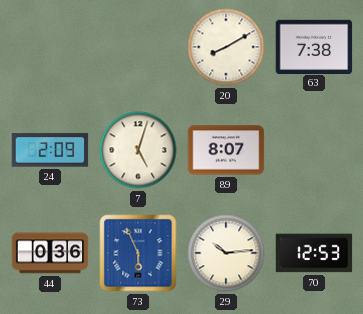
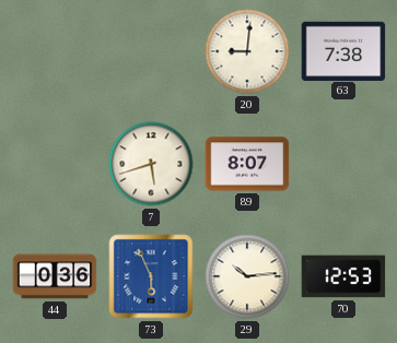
20: 8:10 -> 9:01 (247, 51)
24: 2:09 -> none (50, 150)
7: 5:03 -> 5:42 (151, 164)
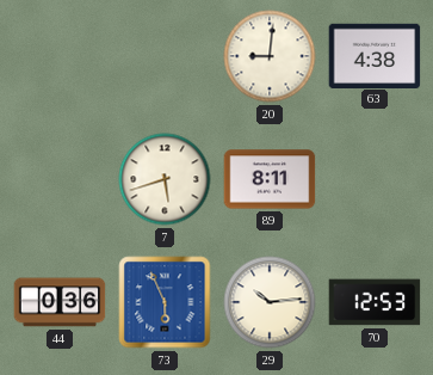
63: 7:38 -> 4:38 (375, 55)
89: 8:07 -> 8:11 (270, 179)
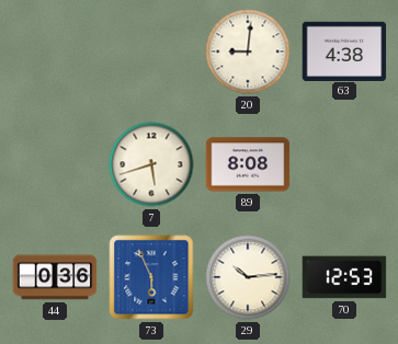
89: 8:11 -> 8:08 (248, 164)
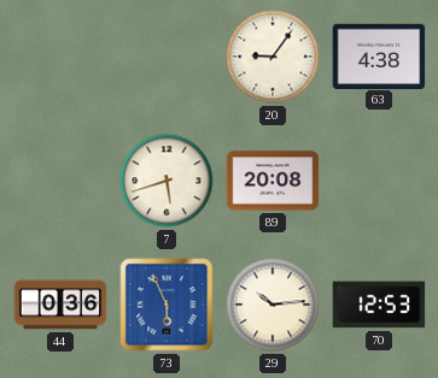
20: 9:01 -> 9:06 (273, 57)
89: 8:08 -> 20:08 (273, 181)
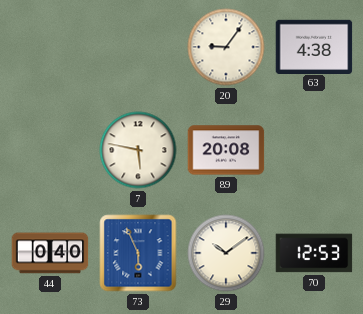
7: 5:42 -> 5:47 (138, 150)
44: 0:36 -> 0:40 (50, 253)
29: 10:14 -> 10:09 (226, 253)
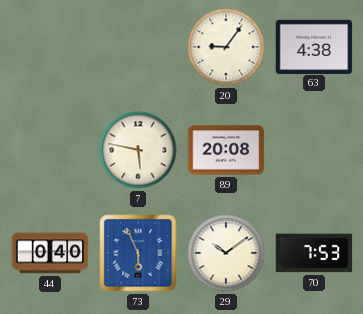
70: 12:53 -> 7:53 (314, 253)
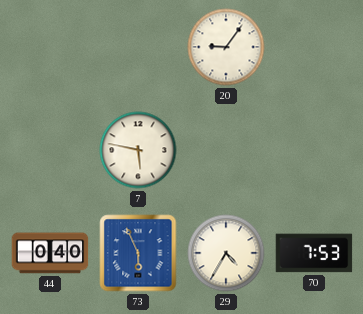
63: 4:38 -> none (314, 46)
89: 20:08 -> none (226, 150)
29: 10:09 -> 4:35 (226, 253)
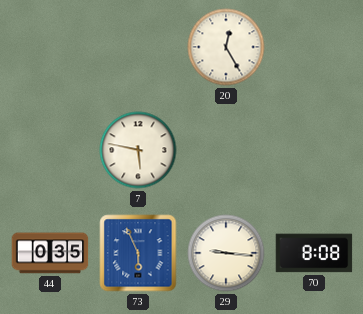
20: 9:06 -> 12:25 (226, 47)
44: 0:40 -> 0:35 (50, 253)
29: 4:35 -> 9:16 (226, 253)
70: 7:53 -> 8:08 (314, 253)
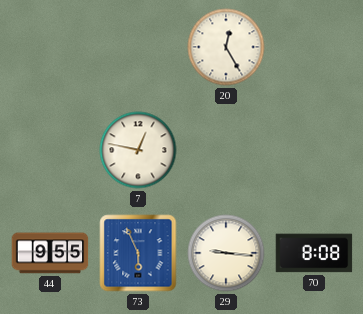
7: 5:47 -> 12:47 (138, 150)
44: 0:35 -> 9:55 (50, 253)
